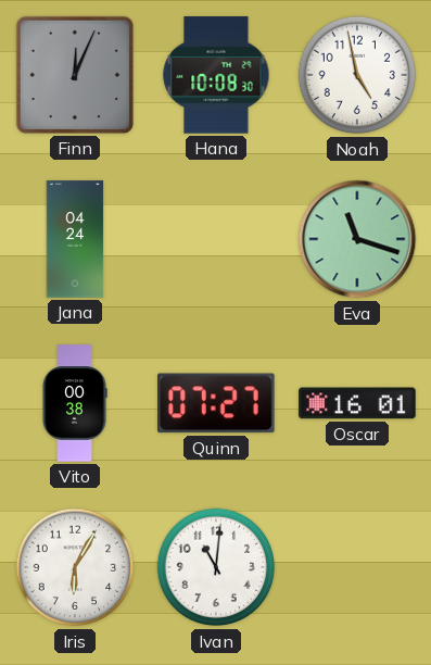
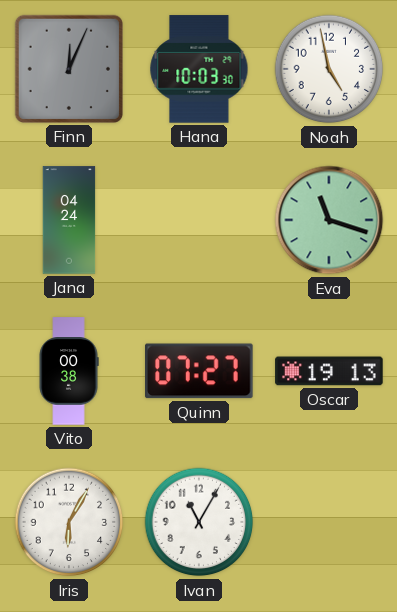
Hana: 10:08 -> 10:03 (199, 69)
Oscar: 16:01 -> 19:13 (329, 371)
Ivan: 11:01 -> 11:05 (199, 522)
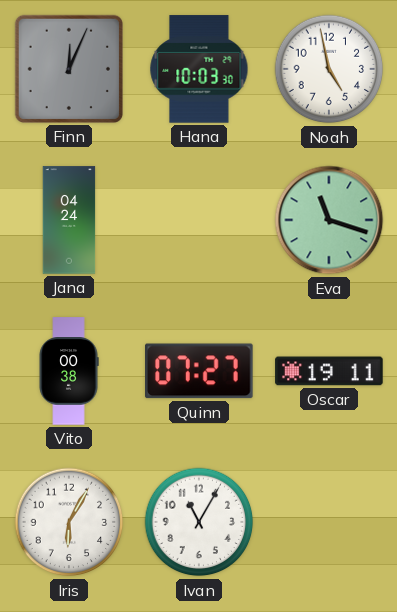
Oscar: 19:13 -> 19:11 (329, 371)
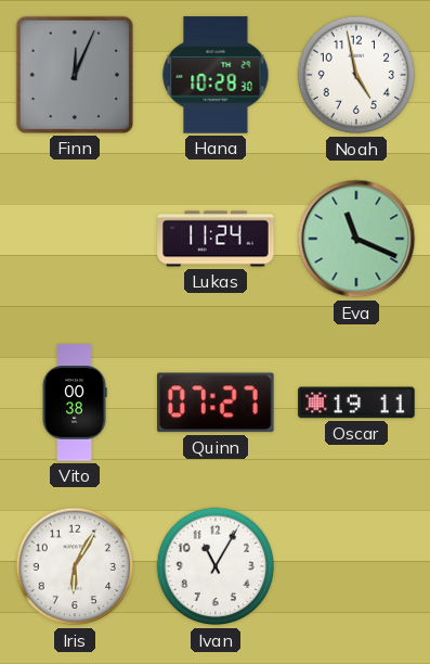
Hana: 10:03 -> 10:28 (216, 75)
Jana: 04:24 -> none (69, 220)
Lukas: none -> 11:24 (216, 239)
Eva: 11:18 -> 11:19 (356, 239)
